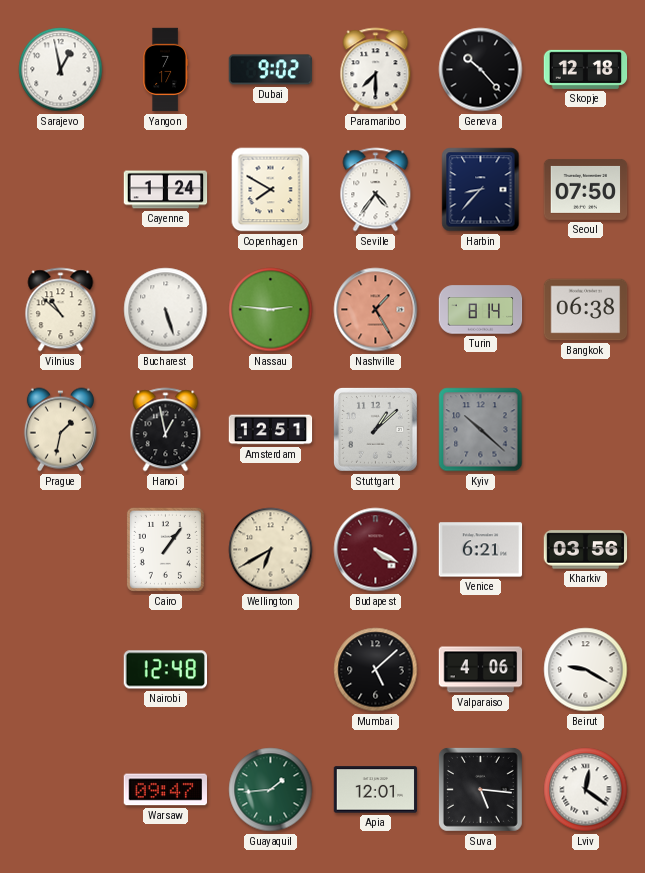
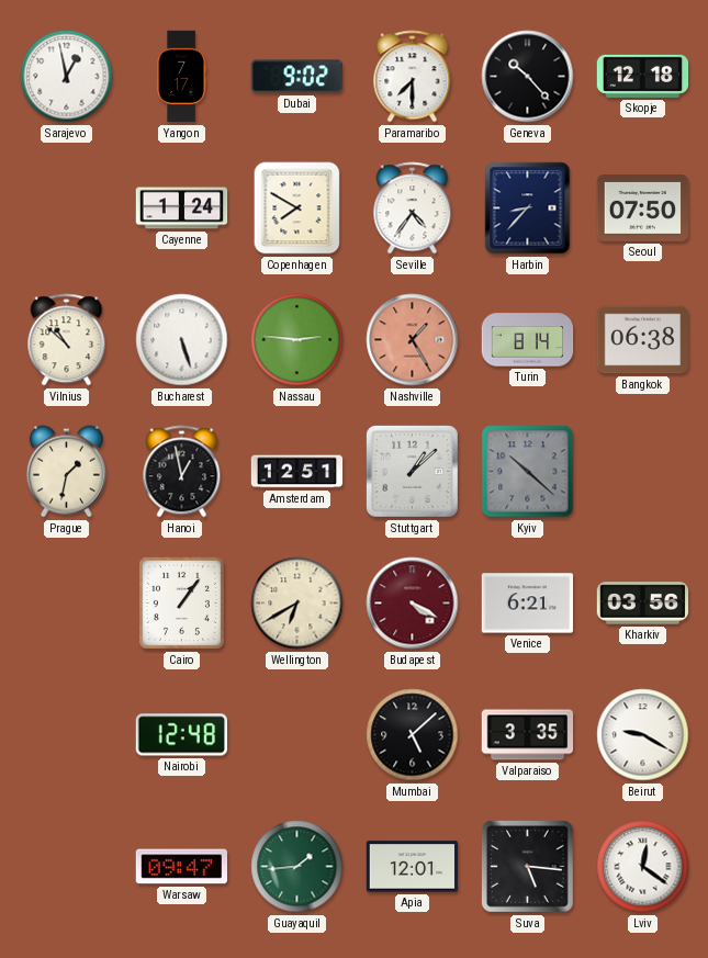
Valparaiso: 4:06 -> 3:35 (528, 735)
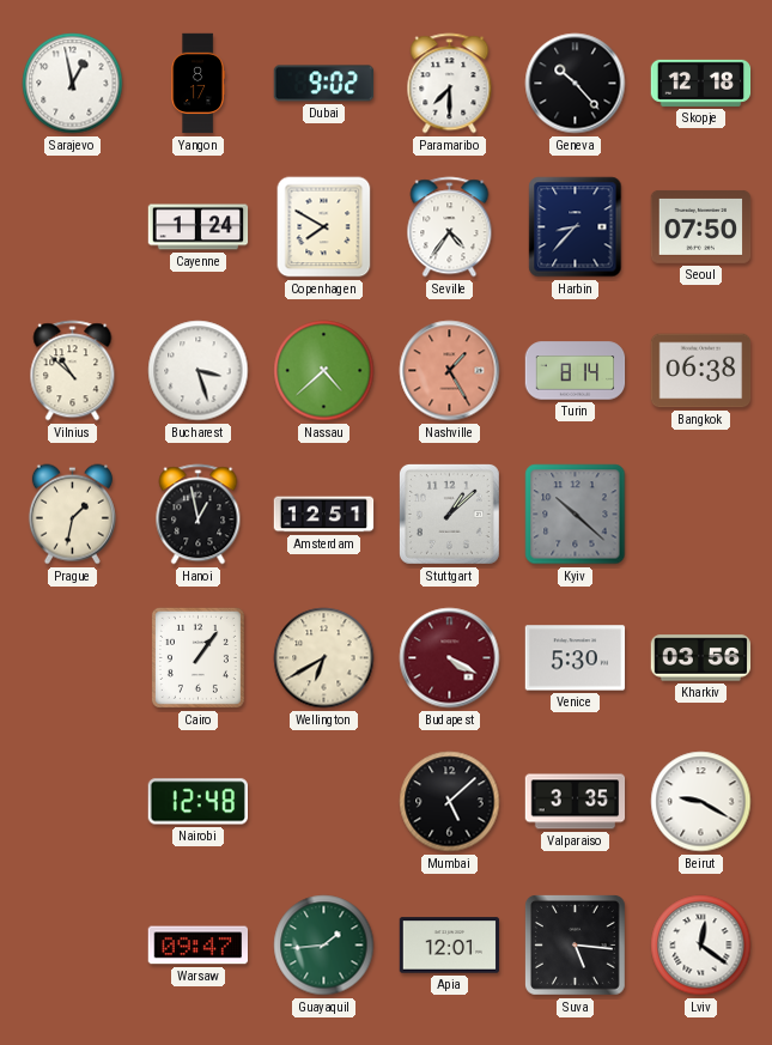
Yangon: 7:17 -> 8:17 (197, 84)
Bucharest: 5:27 -> 3:27 (199, 371)
Nassau: 2:46 -> 4:38 (324, 371)
Venice: 6:21 -> 5:30 (576, 658)
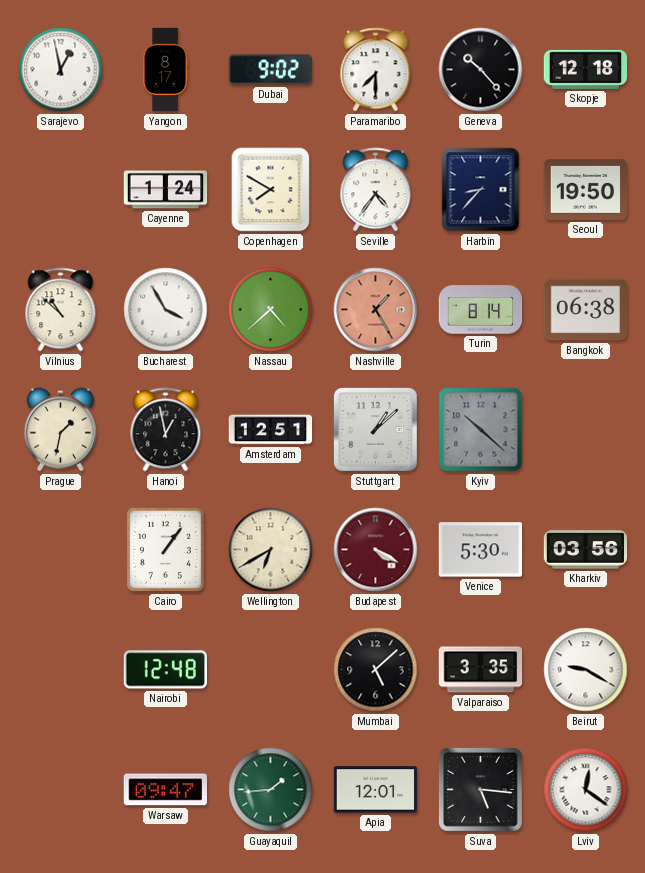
Seoul: 07:50 -> 19:50 (586, 189)
Bucharest: 3:27 -> 3:55 (166, 310)
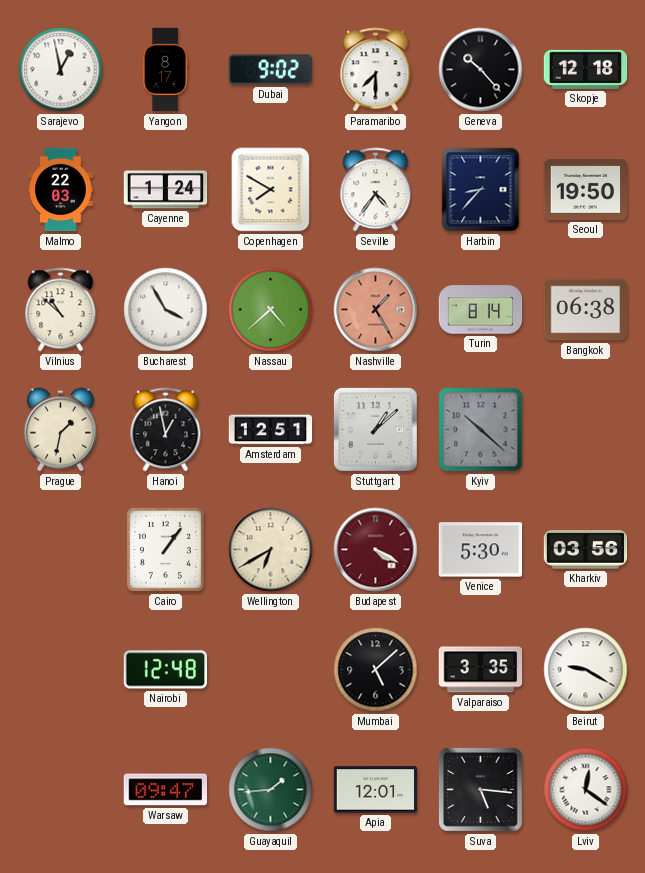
Malmo: none -> 22:03 (61, 190)
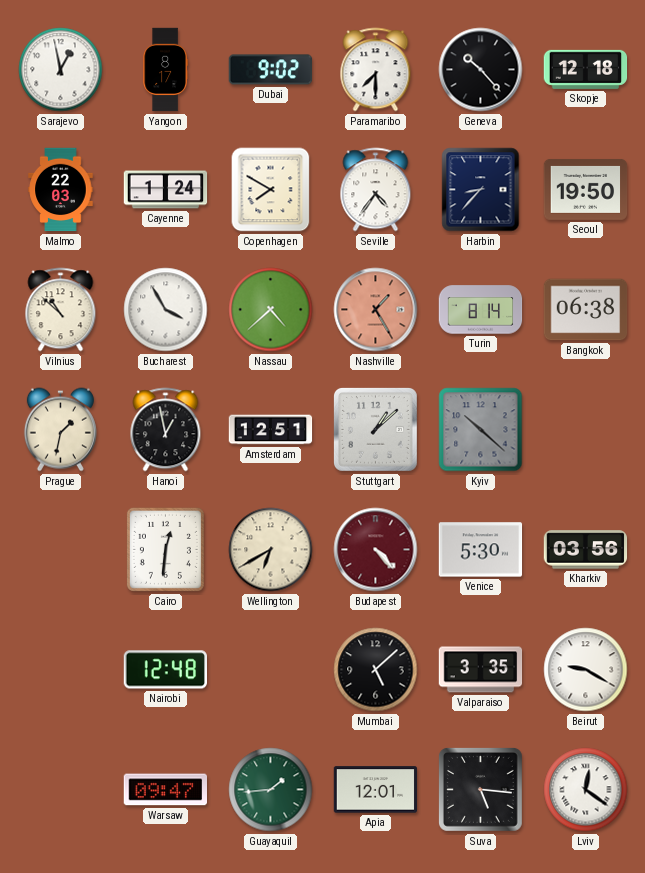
Cairo: 1:06 -> 12:31 (165, 549)
Budapest: 4:20 -> 4:23 (376, 550)
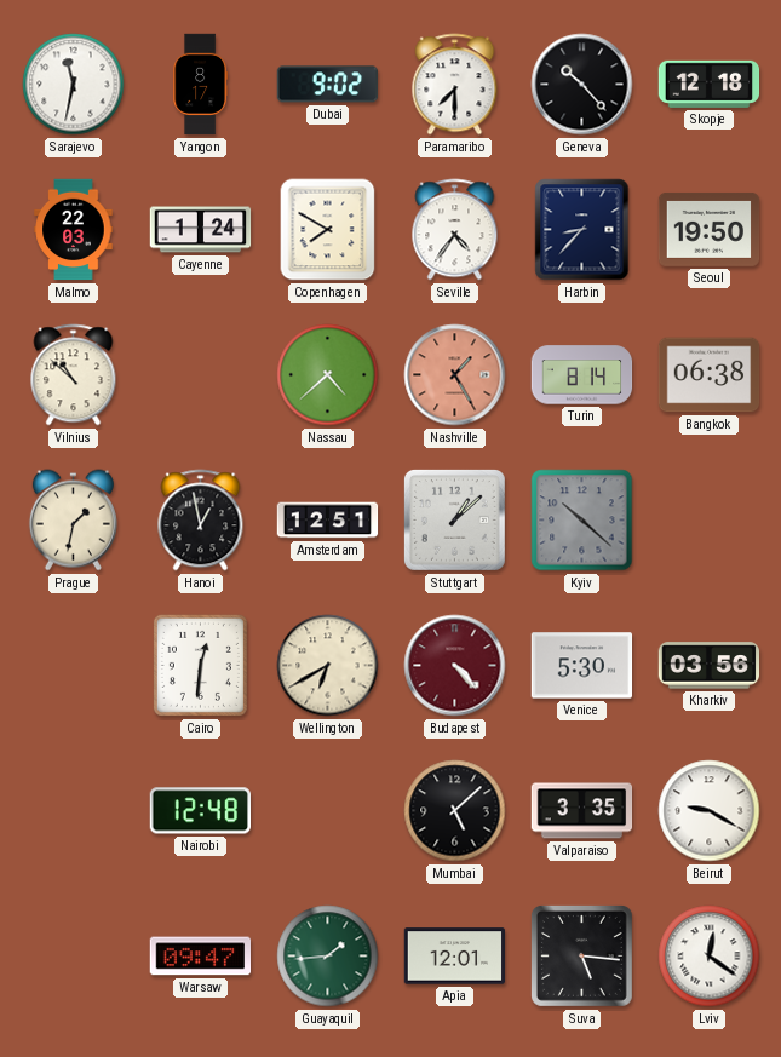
Sarajevo: 12:58 -> 11:32 (74, 85)
Bucharest: 3:55 -> none (166, 310)
